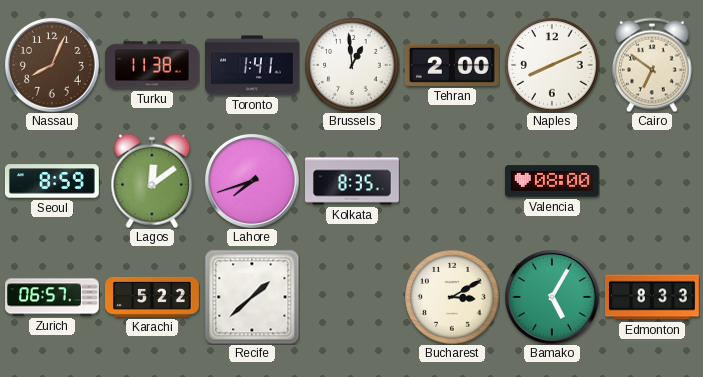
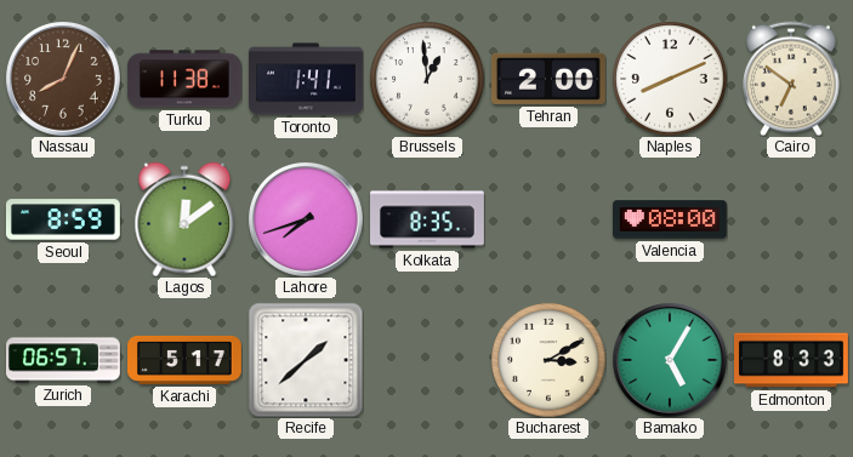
Karachi: 5:22 -> 5:17 (186, 360)
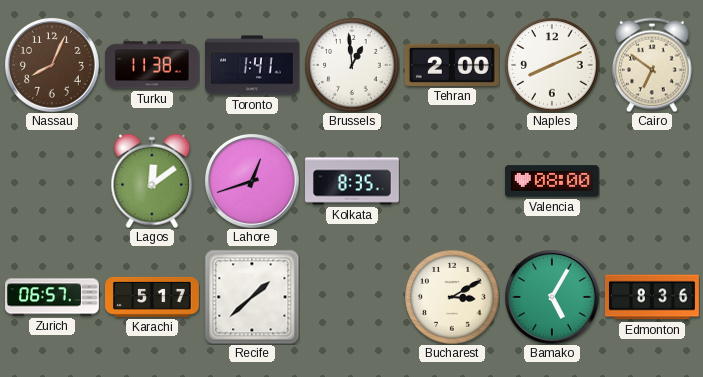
Seoul: 8:59 -> none (63, 219)
Lahore: 7:42 -> 12:42 (252, 181)
Edmonton: 8:33 -> 8:36 (653, 297)
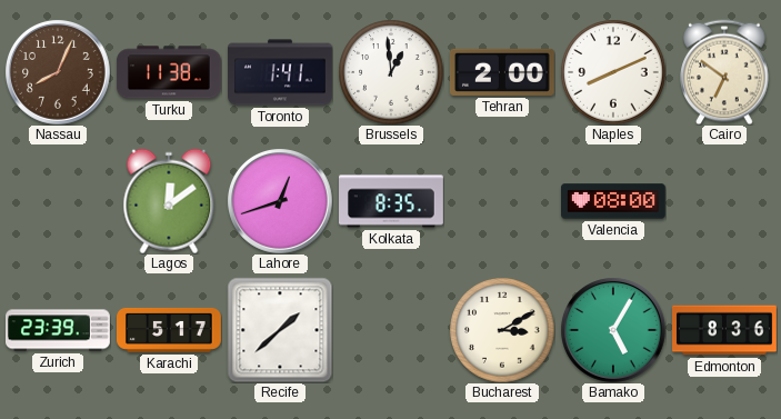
Zurich: 06:57 -> 23:39 (59, 330)
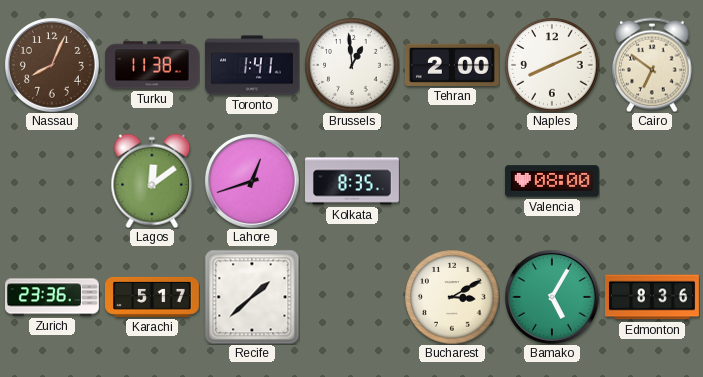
Zurich: 23:39 -> 23:36 (53, 297)
